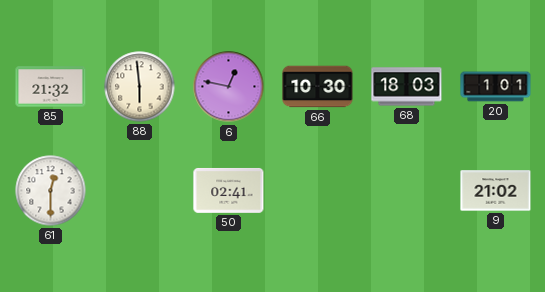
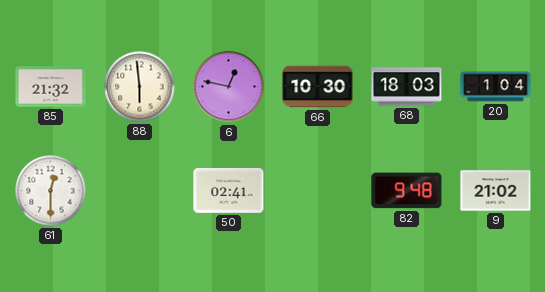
20: 1:01 -> 1:04 (496, 87)
82: none -> 9:48 (407, 191)
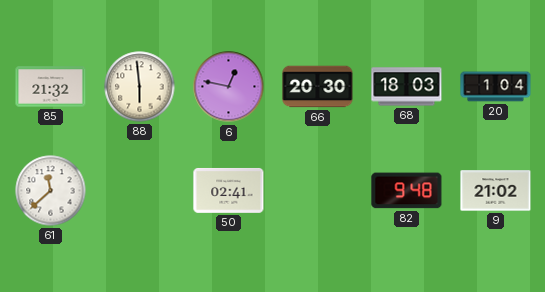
66: 10:30 -> 20:30 (318, 87)
61: 12:30 -> 11:38 (51, 191)
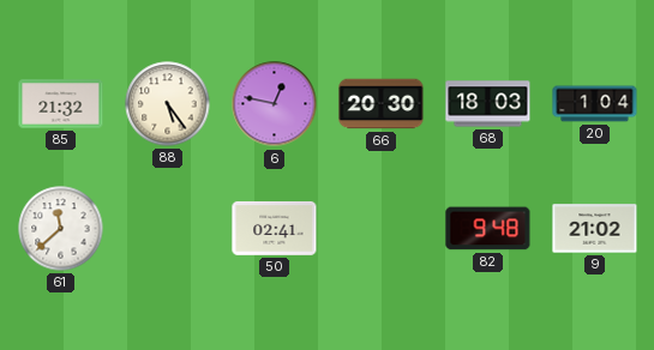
88: 5:59 -> 5:24 (168, 104)
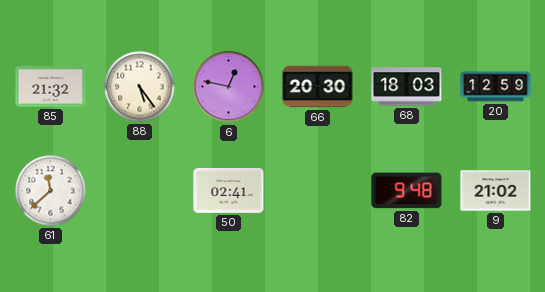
20: 1:04 -> 12:59 (496, 87)
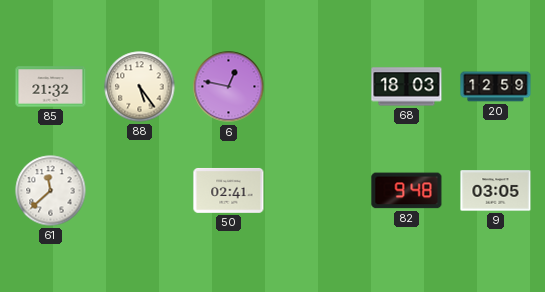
66: 20:30 -> none (318, 87)
9: 21:02 -> 03:05 (496, 191)
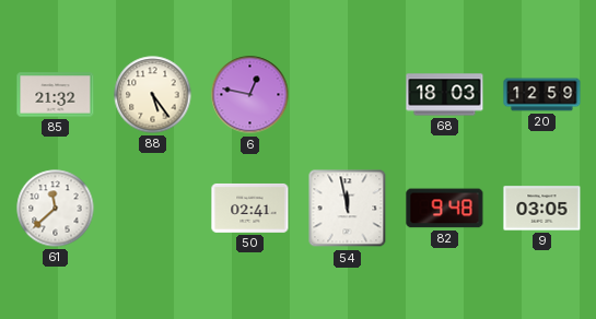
54: none -> 11:58 (348, 209)
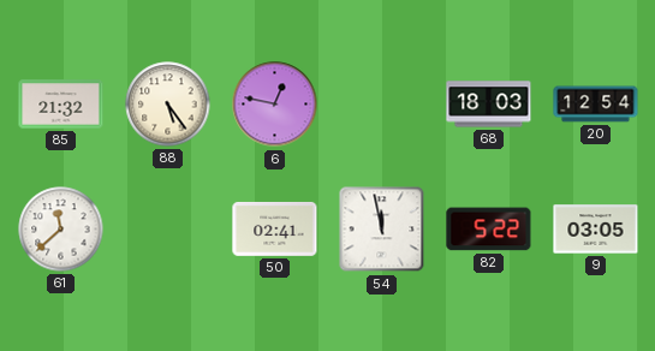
20: 12:59 -> 12:54 (596, 105)
82: 9:48 -> 5:22 (489, 230)
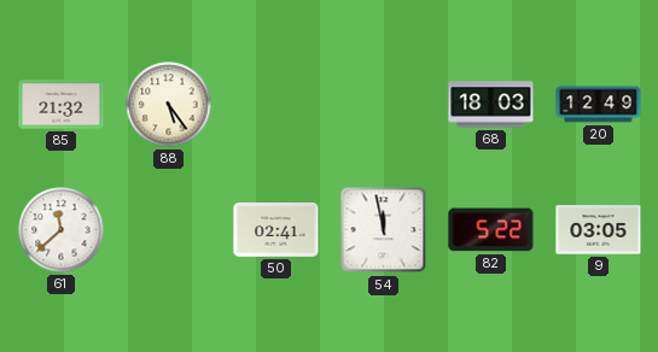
6: 12:47 -> none (275, 105)
20: 12:54 -> 12:49 (599, 105)
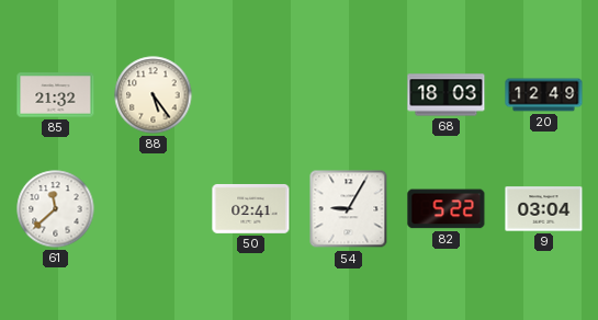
54: 11:58 -> 9:05 (349, 209)
9: 03:05 -> 03:04 (544, 209)
